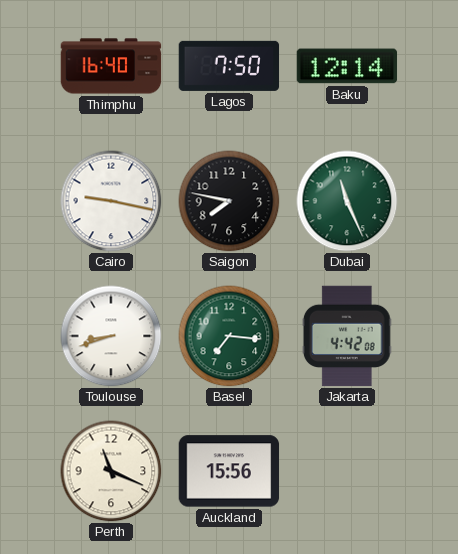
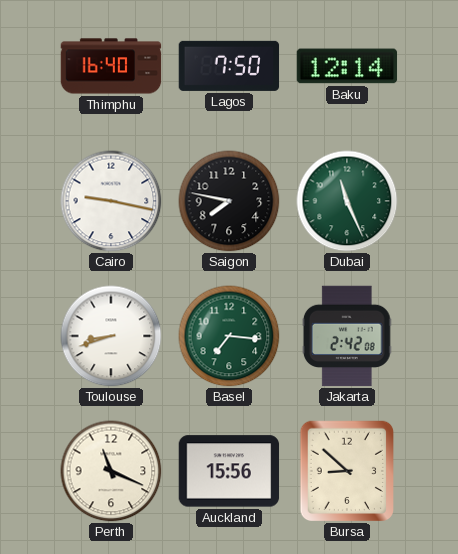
Jakarta: 4:42 -> 2:42 (347, 336)
Bursa: none -> 8:52 (346, 470)
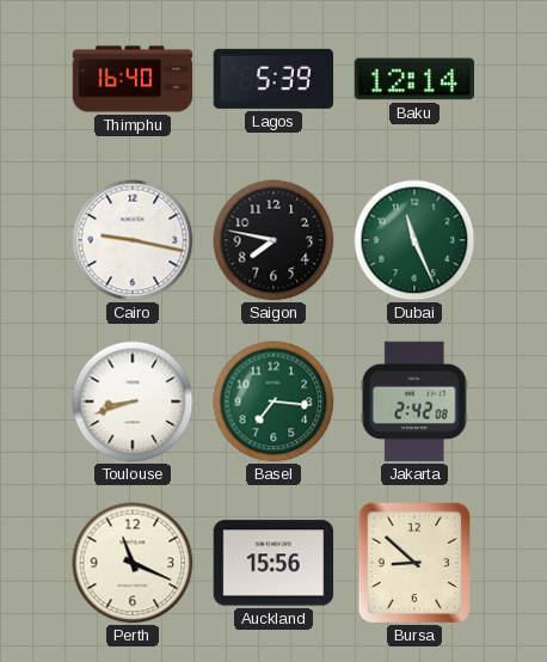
Lagos: 7:50 -> 5:39 (273, 79)
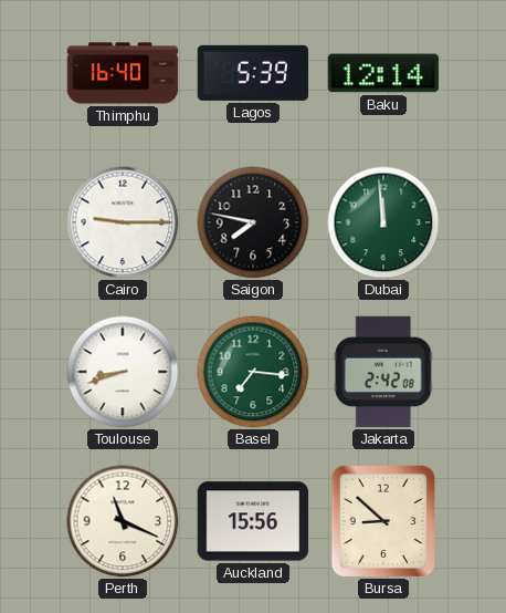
Cairo: 9:17 -> 9:15 (123, 222)
Dubai: 11:26 -> 11:59 (383, 222)
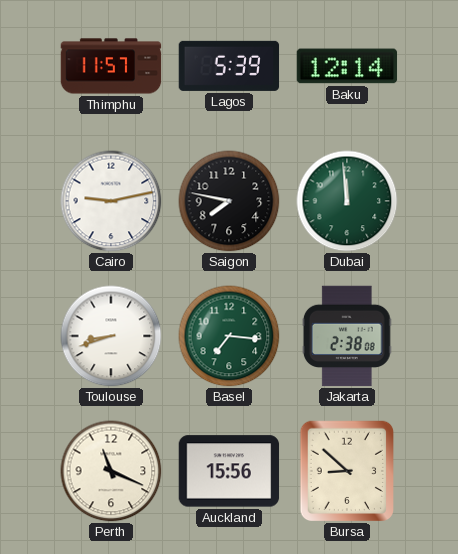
Thimphu: 16:40 -> 11:57 (111, 66)
Cairo: 9:15 -> 9:13 (111, 201)
Jakarta: 2:42 -> 2:38 (347, 336)
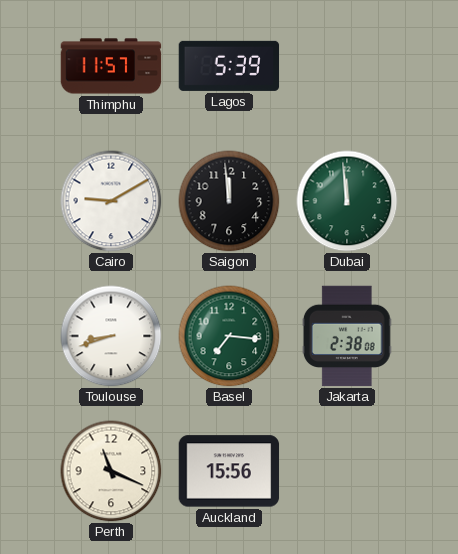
Baku: 12:14 -> none (347, 66)
Cairo: 9:13 -> 9:10 (111, 201)
Saigon: 7:47 -> 11:59 (229, 201)
Bursa: 8:52 -> none (346, 470)
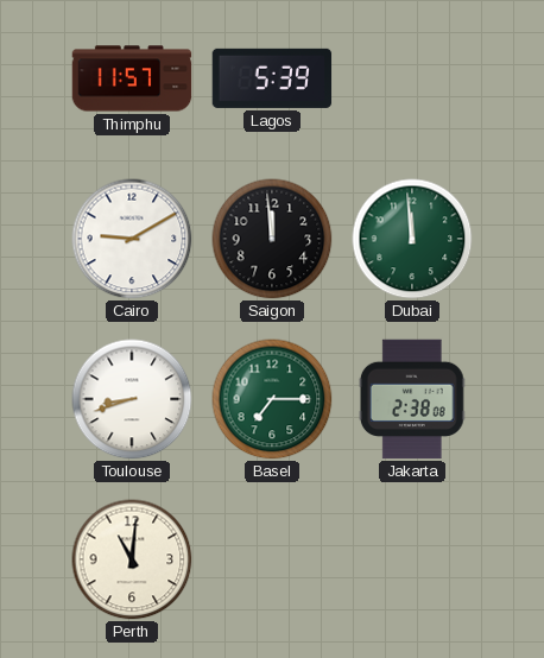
Basel: 7:16 -> 7:15 (272, 399)
Perth: 11:19 -> 11:01 (132, 559)
Auckland: 15:56 -> none (229, 471)
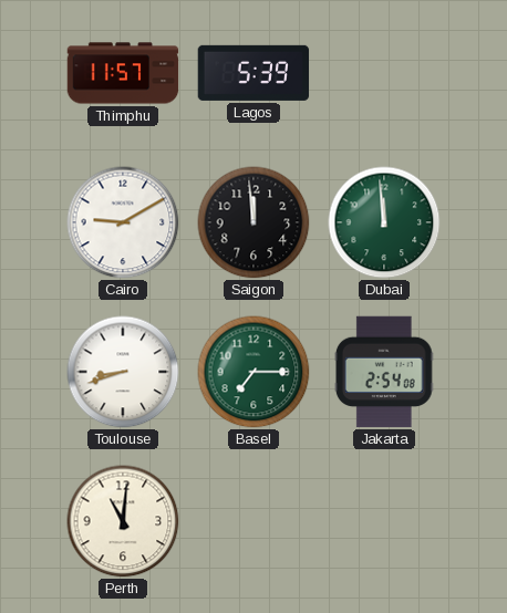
Jakarta: 2:38 -> 2:54 (384, 372)
